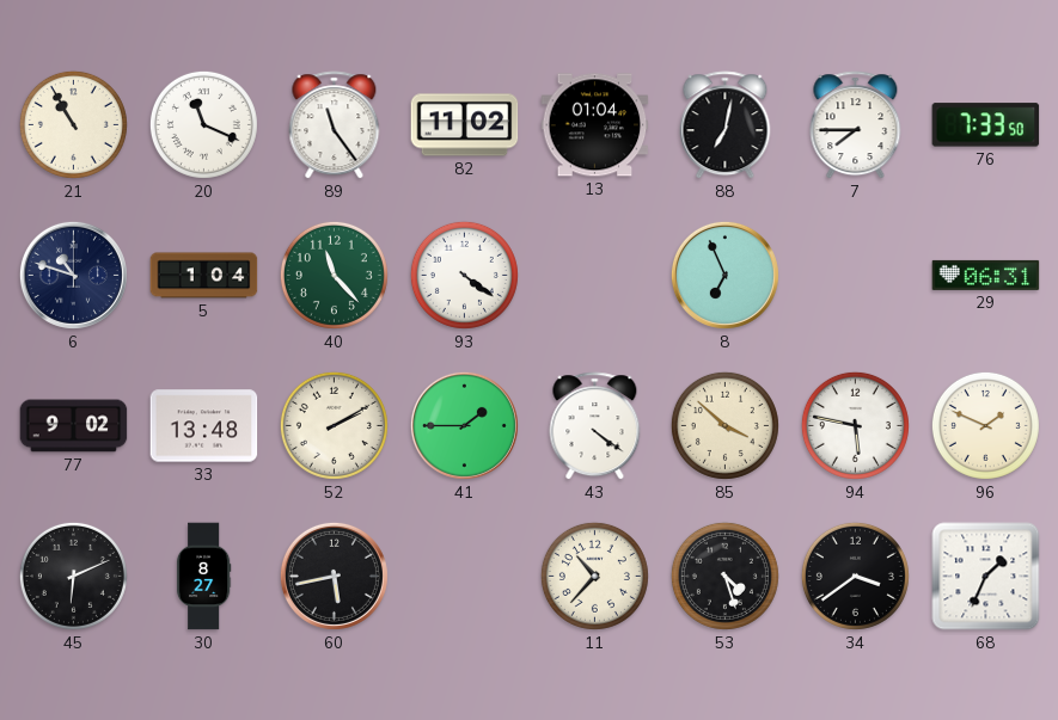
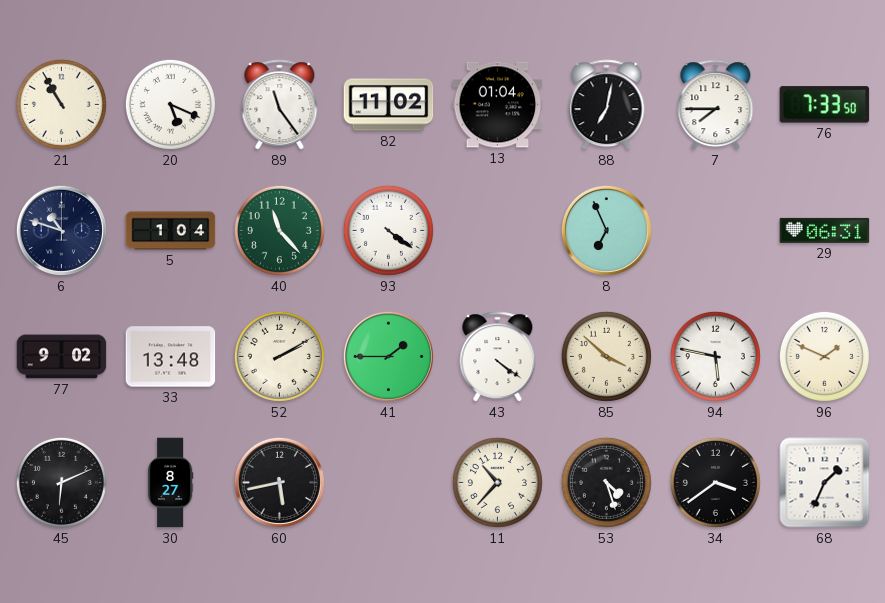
20: 11:19 -> 5:19 (170, 104)
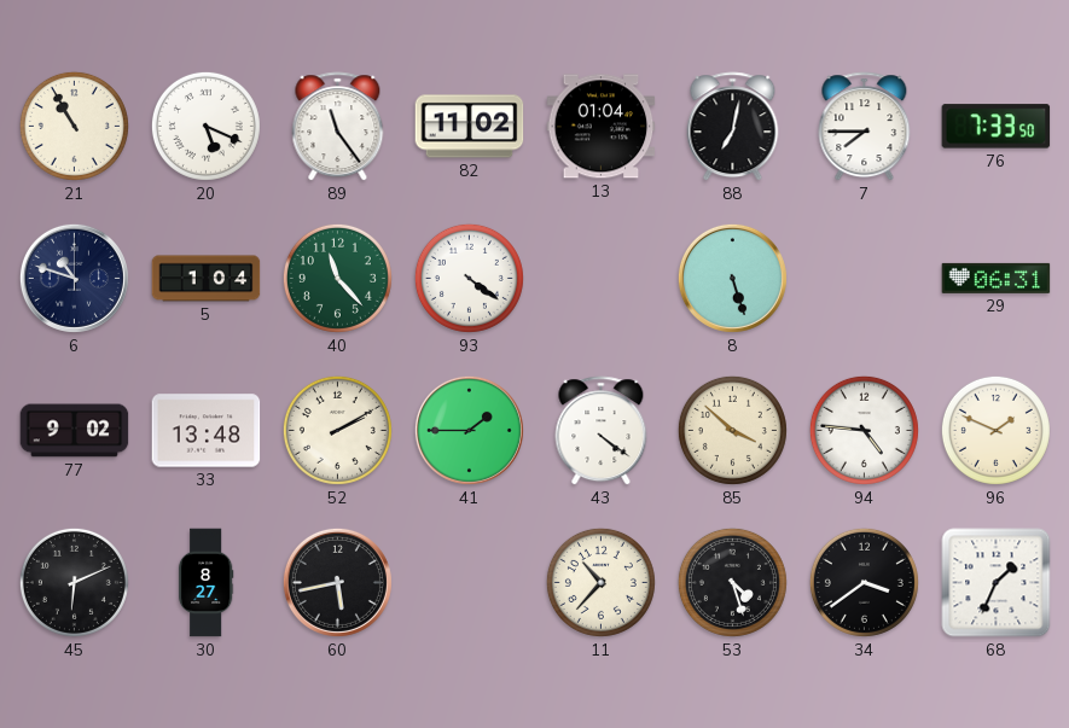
8: 6:56 -> 5:27 (732, 278)
94: 5:47 -> 4:46 (864, 430)
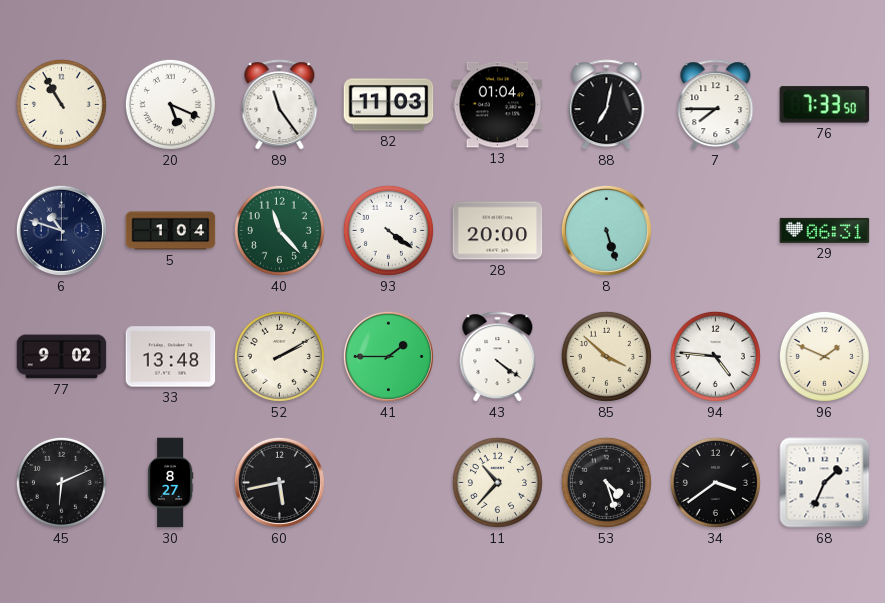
82: 11:02 -> 11:03 (389, 105)
28: none -> 20:00 (498, 231)
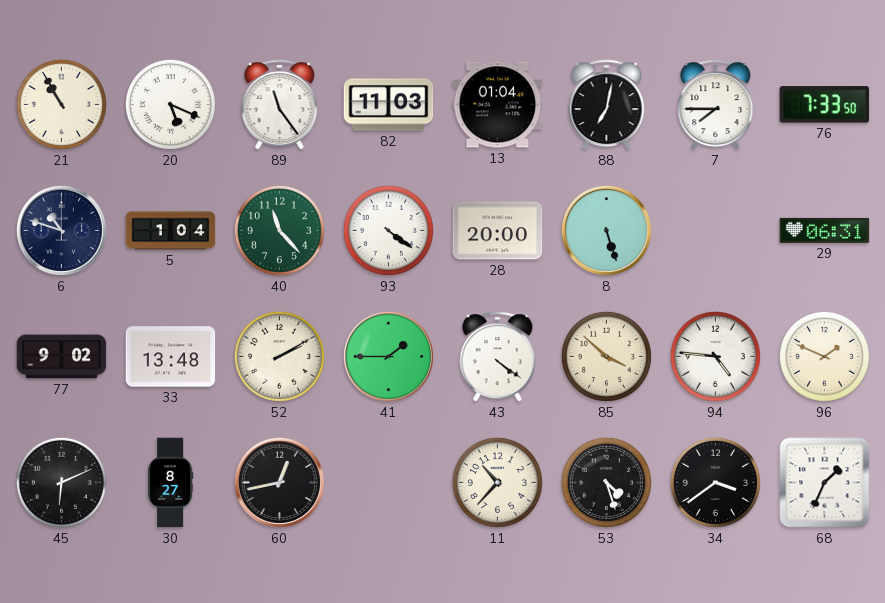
60: 5:43 -> 12:43 (279, 482)
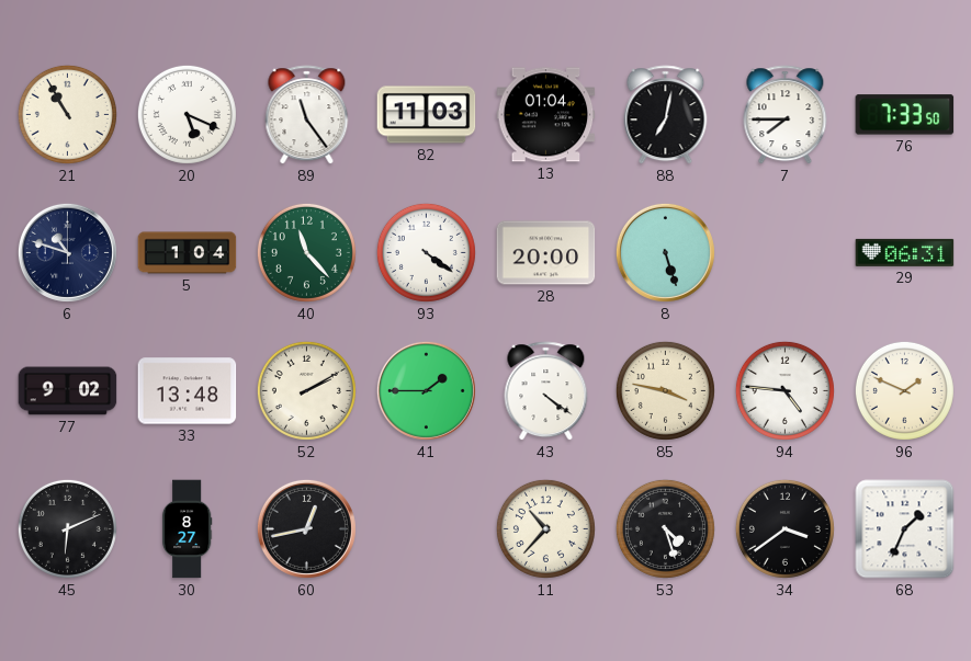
85: 3:52 -> 3:47 (665, 390)
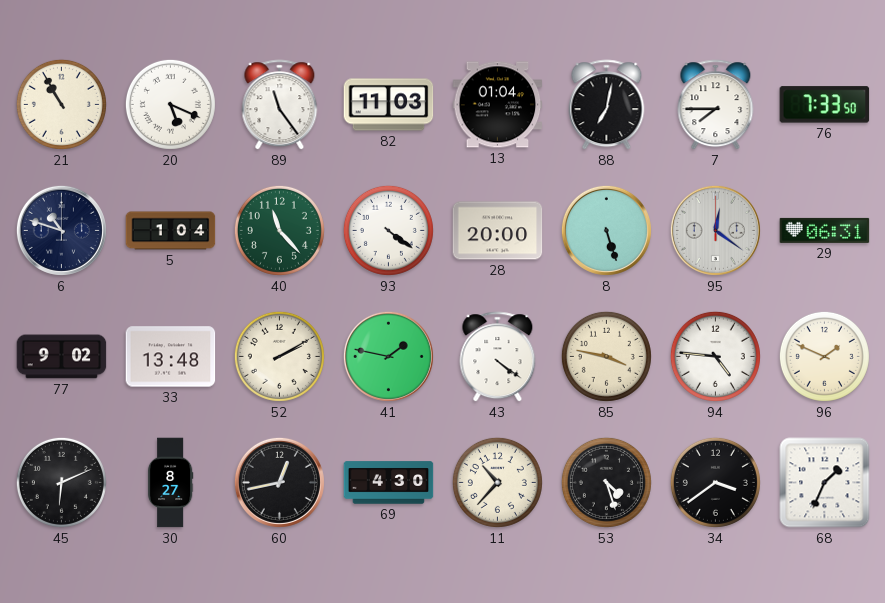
95: none -> 12:21 (715, 230)
41: 1:45 -> 1:47 (388, 356)
69: none -> 4:30 (389, 483)
